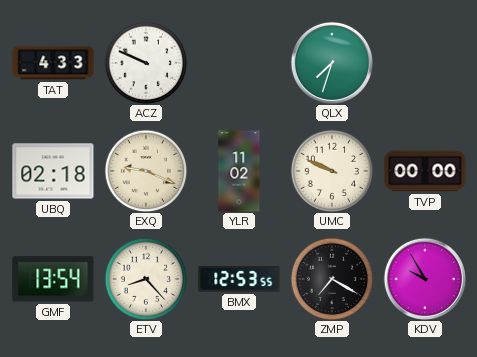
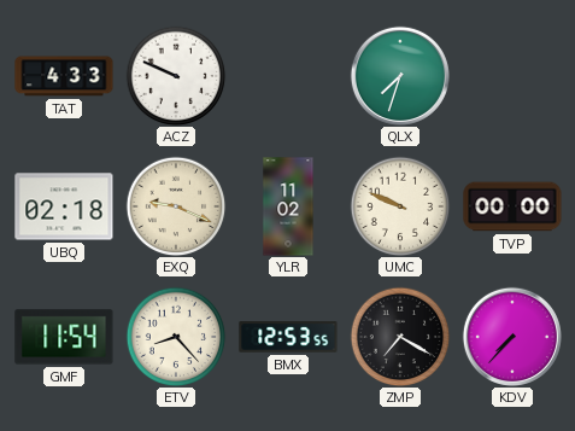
GMF: 13:54 -> 11:54 (64, 337)
KDV: 9:55 -> 7:37 (512, 337)
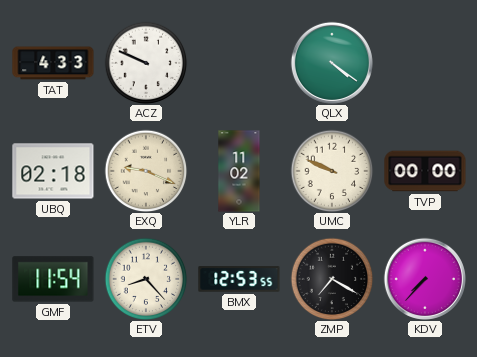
QLX: 7:33 -> 4:21 (332, 63)
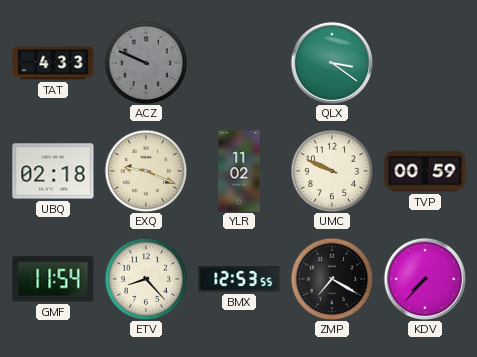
ACZ dial: white -> grey (146, 63)
QLX: 4:21 -> 3:21 (332, 63)
TVP: 00:00 -> 00:59 (425, 171)
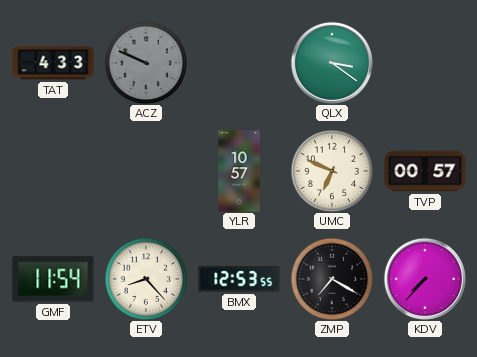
UBQ: 02:18 -> none (53, 171)
EXQ: 9:19 -> none (146, 171)
YLR: 11:02 -> 10:57 (239, 171)
UMC: 9:49 -> 6:49 (332, 171)
TVP: 00:59 -> 00:57 (425, 171)
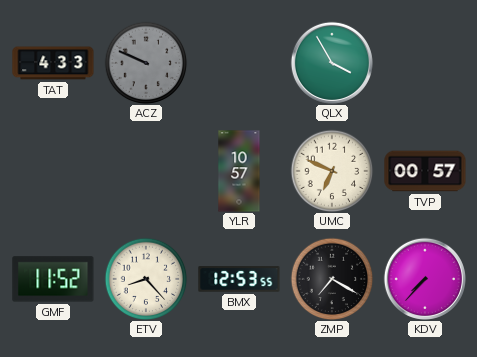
QLX: 3:21 -> 3:55 (332, 63)
GMF: 11:54 -> 11:52 (53, 279)
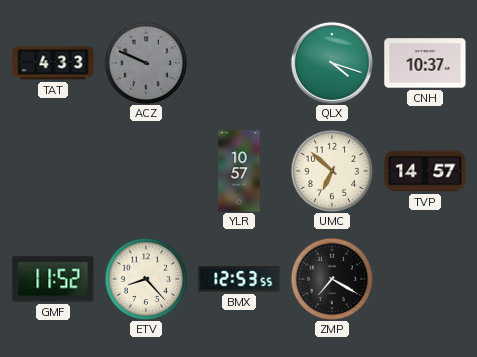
QLX: 3:55 -> 4:18 (332, 63)
CNH: none -> 10:37 (425, 63)
UMC: 6:49 -> 6:52 (332, 171)
TVP: 00:57 -> 14:57 (425, 171)
KDV: 7:37 -> none (425, 279)
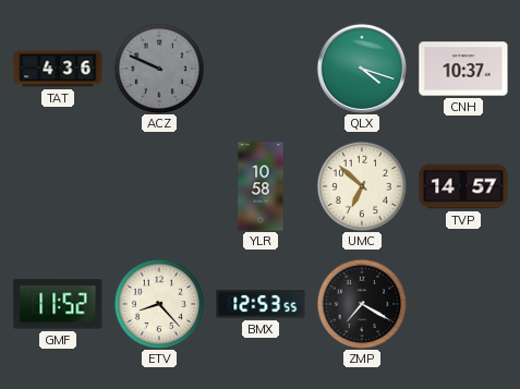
TAT: 4:33 -> 4:36 (58, 69)
YLR: 10:57 -> 10:58 (261, 186)
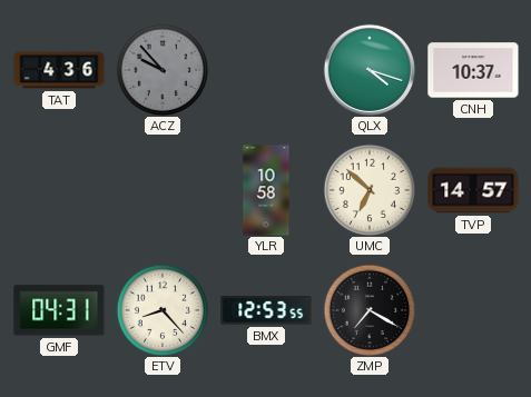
ACZ: 9:49 -> 9:53 (163, 70)
GMF: 11:52 -> 04:31 (59, 310)
